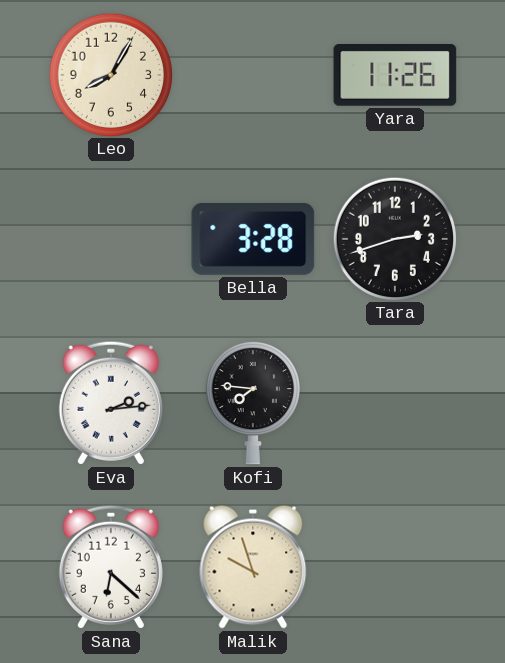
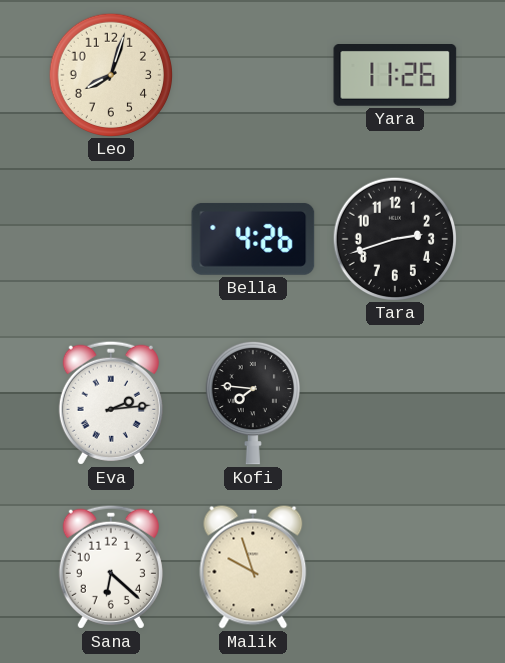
Leo: 8:05 -> 8:03 (110, 74)
Bella: 3:28 -> 4:26 (253, 239)
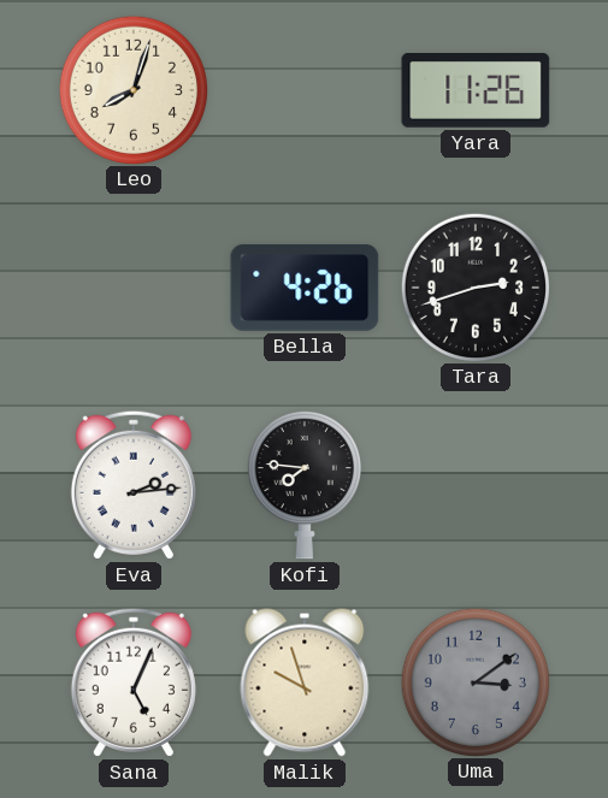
Sana: 6:22 -> 5:04 (134, 682)
Uma: none -> 3:09 (474, 681)
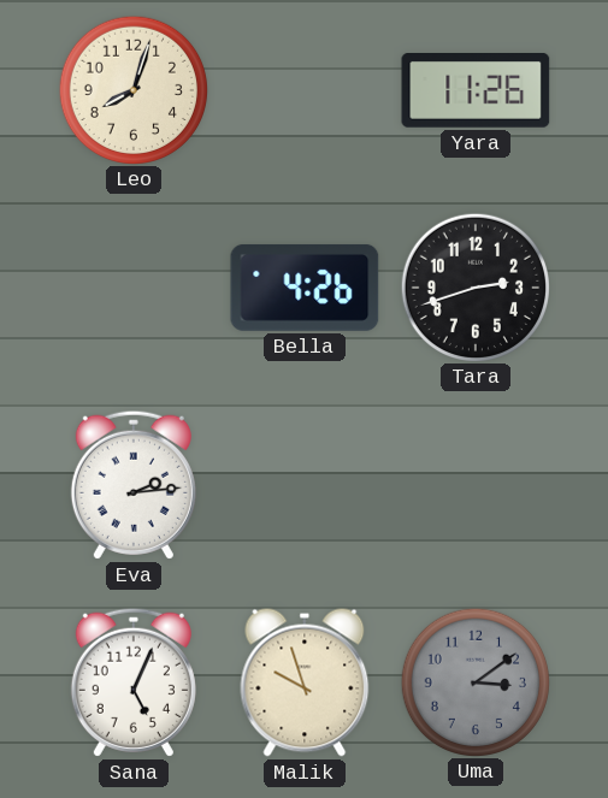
Kofi: 7:46 -> none (305, 485)
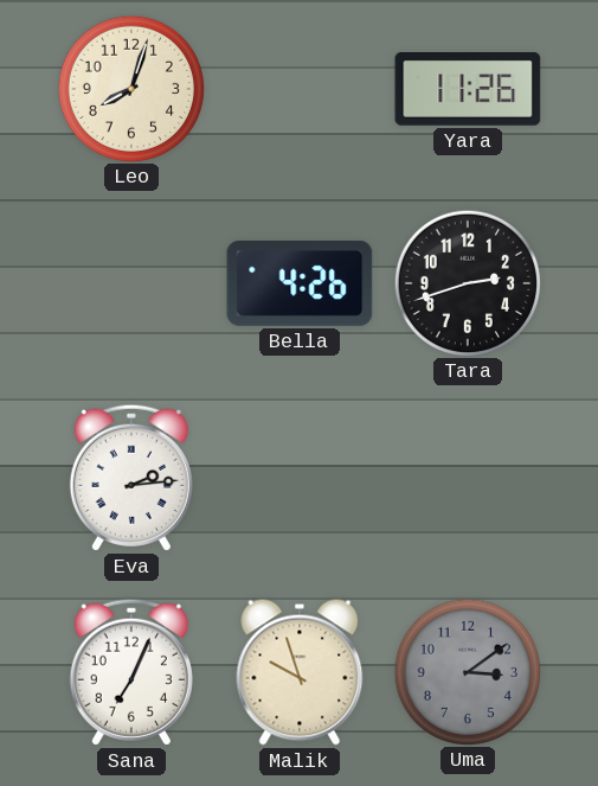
Sana: 5:04 -> 7:04 (131, 672)
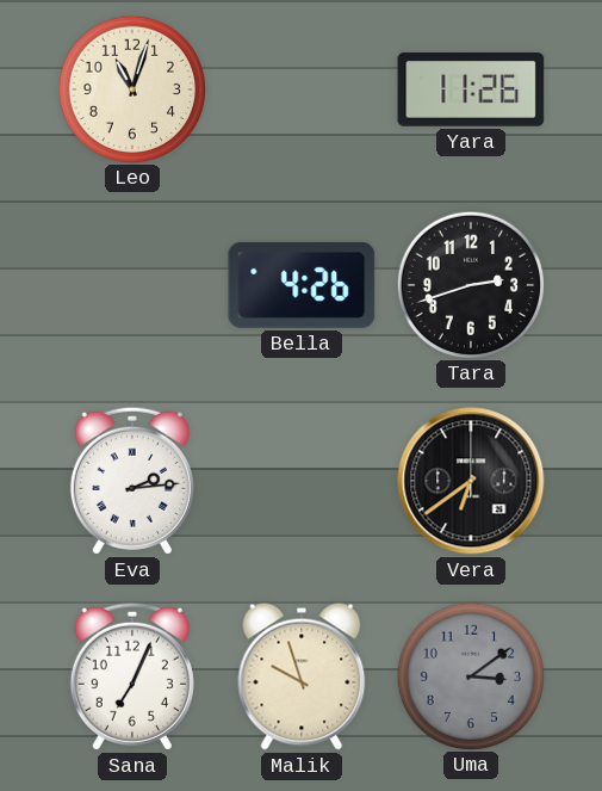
Leo: 8:03 -> 11:03 (131, 88)
Vera: none -> 6:39 (471, 481)
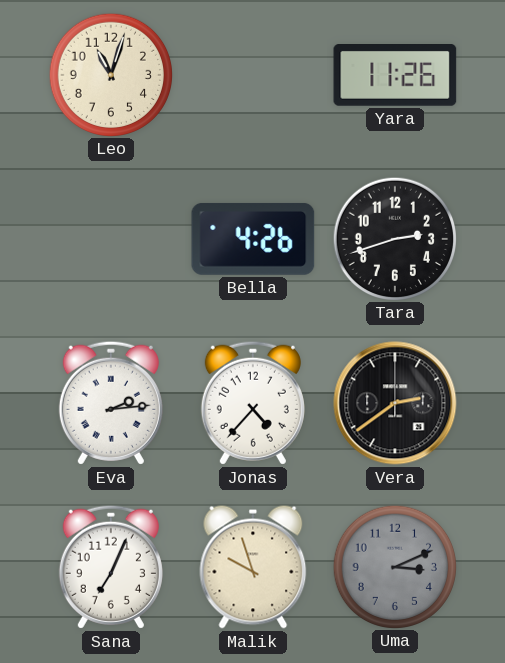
Jonas: none -> 4:37 (253, 403)
Vera: 6:39 -> 2:39 (395, 403)
Uma: 3:09 -> 3:11 (394, 566)
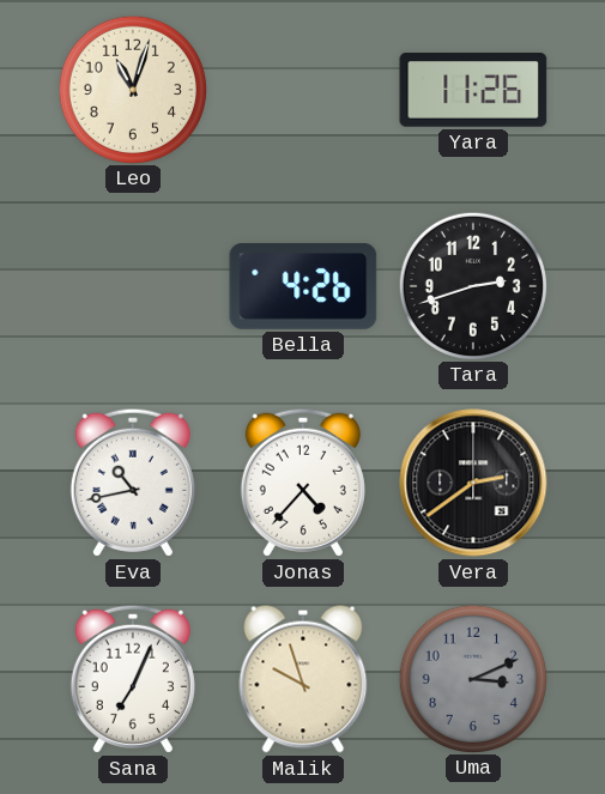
Eva: 2:14 -> 10:43 (133, 483)
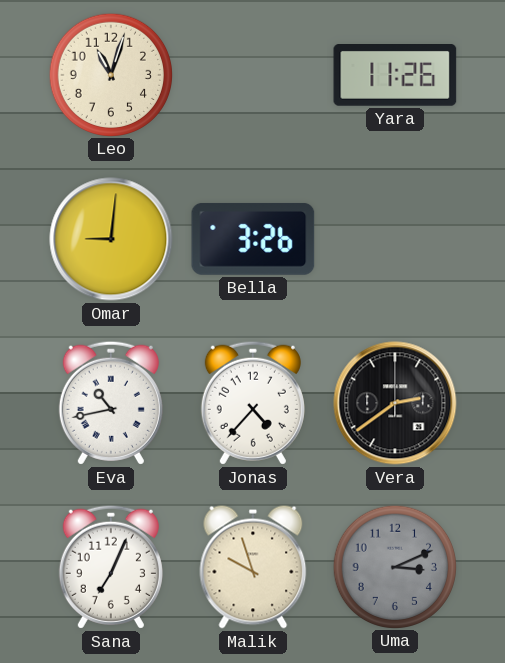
Omar: none -> 9:01 (111, 239)
Bella: 4:26 -> 3:26 (253, 239)
Tara: 2:42 -> none (472, 285)
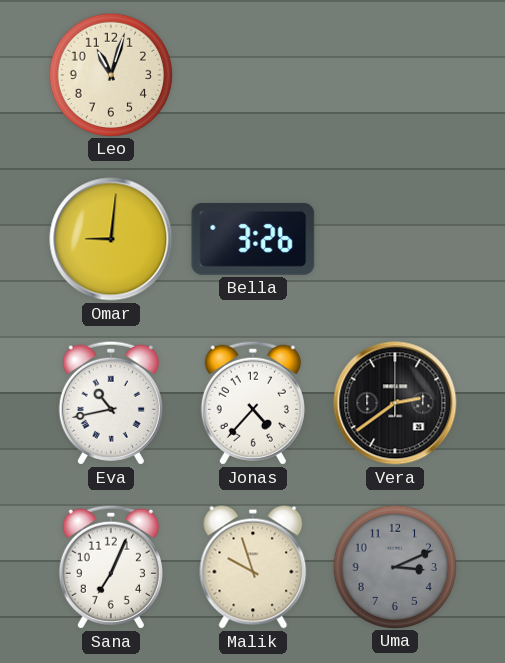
Yara: 11:26 -> none (395, 76)
